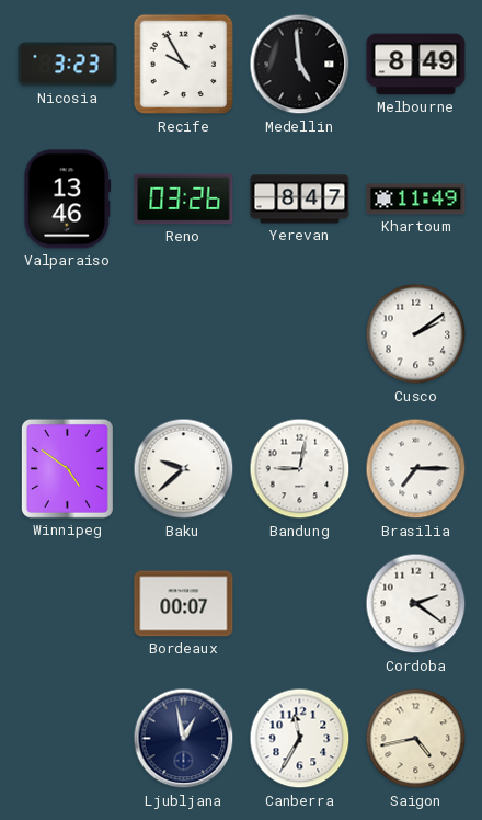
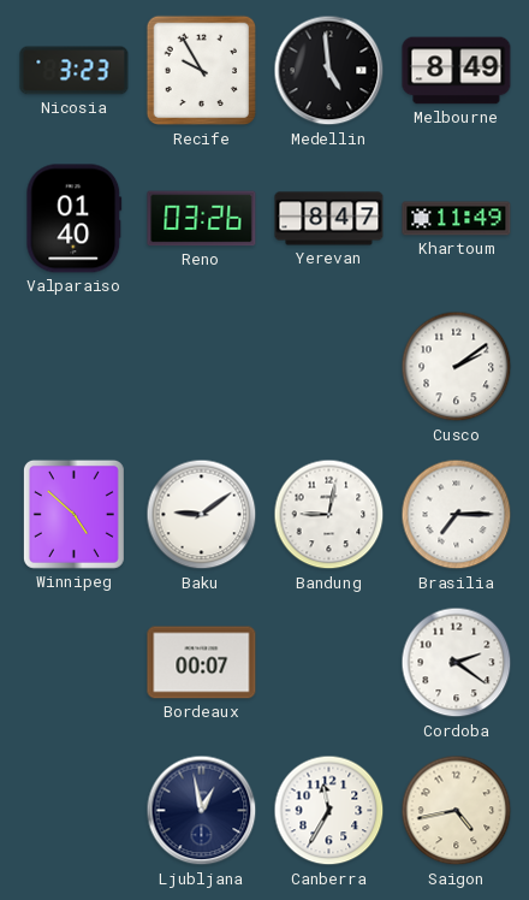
Valparaiso: 13:46 -> 01:40 (75, 219)
Winnipeg: 4:51 -> 4:52 (73, 514)
Baku: 9:38 -> 9:09 (202, 515)
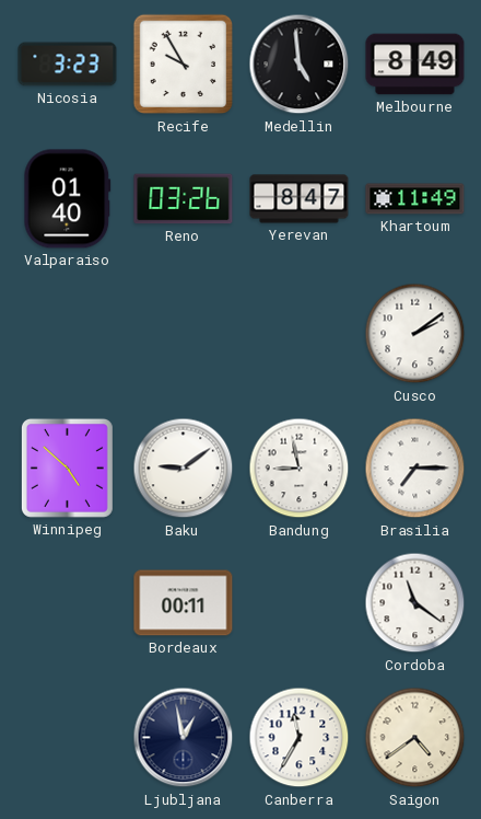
Bandung: 9:02 -> 8:58 (300, 469)
Bordeaux: 00:07 -> 00:11 (184, 603)
Cordoba: 2:21 -> 11:21 (415, 603)
Saigon: 4:43 -> 4:39 (415, 738)
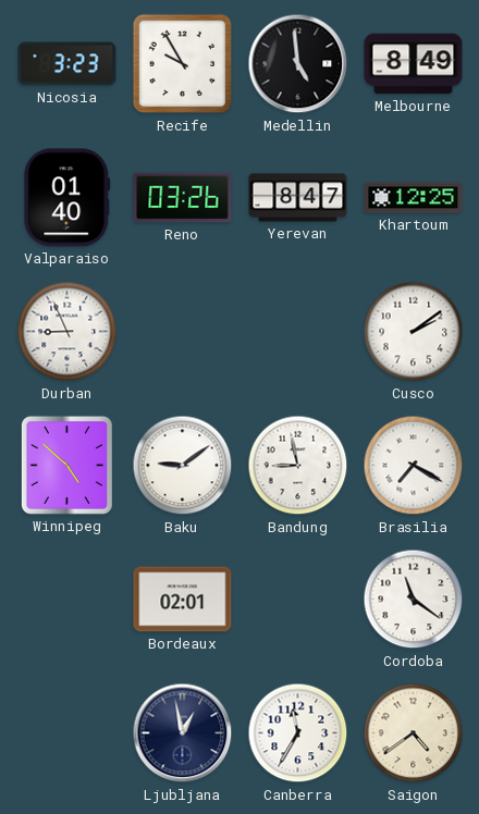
Khartoum: 11:49 -> 12:25 (414, 198)
Durban: none -> 8:56 (67, 332)
Brasilia: 7:15 -> 7:20 (414, 466)
Bordeaux: 00:11 -> 02:01 (183, 600)
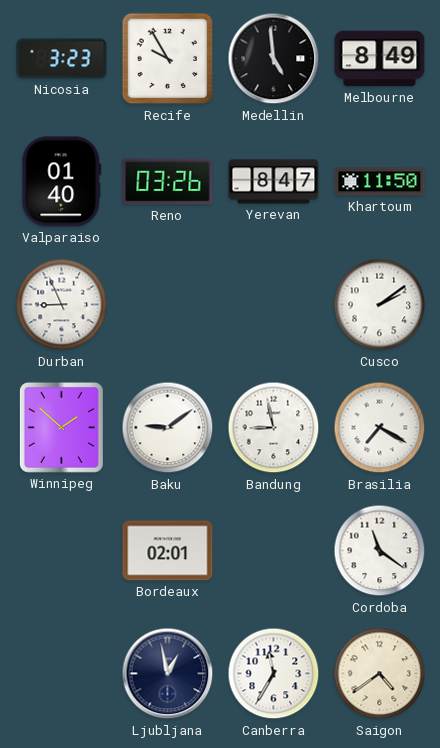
Khartoum: 12:25 -> 11:50 (380, 182)
Winnipeg: 4:52 -> 1:52 (61, 427)
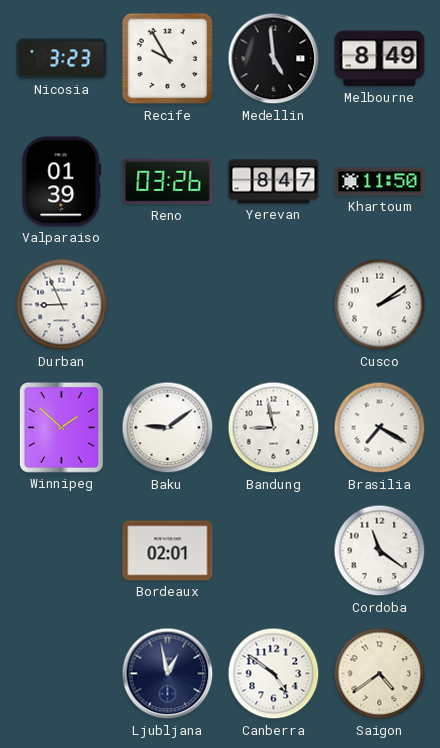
Valparaiso: 01:40 -> 01:39 (62, 182)
Canberra: 11:35 -> 4:51 (274, 674)
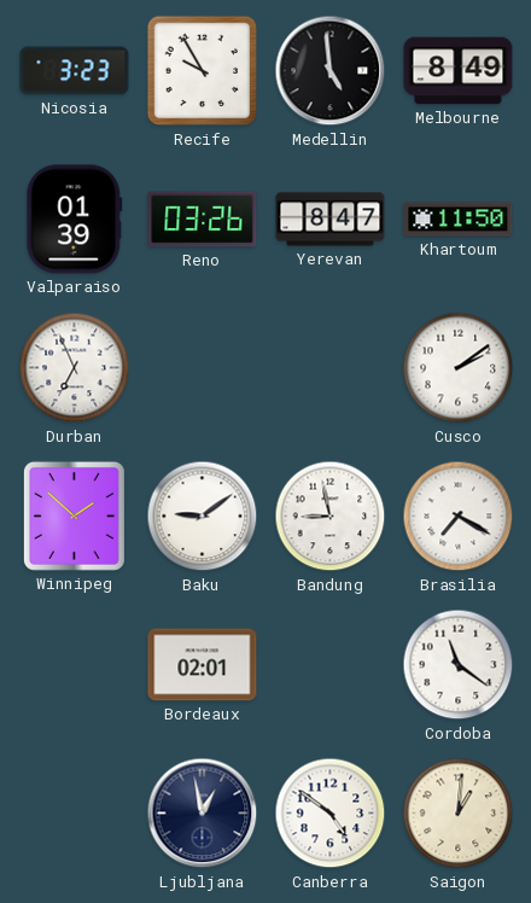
Durban: 8:56 -> 6:56 (75, 368)
Saigon: 4:39 -> 1:01 (459, 814)
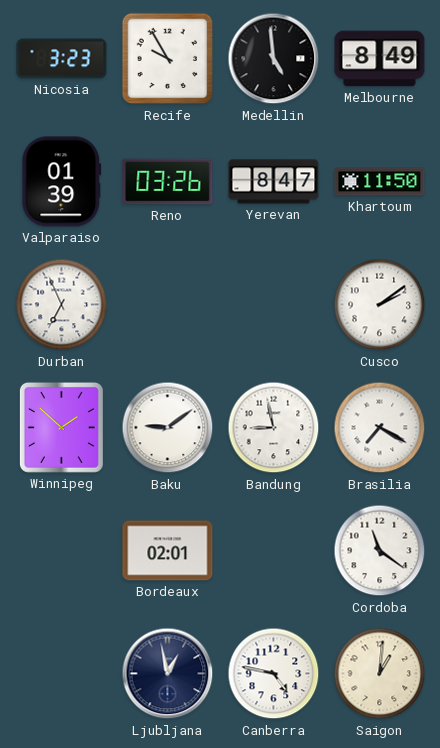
Canberra: 4:51 -> 4:47 (274, 674)
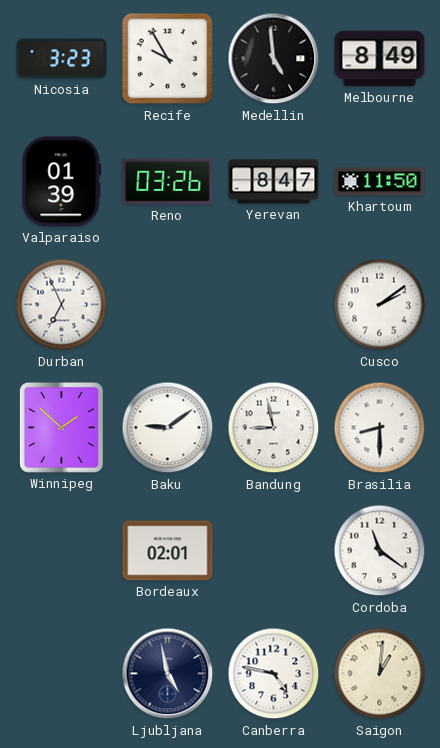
Brasilia: 7:20 -> 8:30 (380, 428)
Ljubljana: 12:58 -> 4:58 (168, 674)
